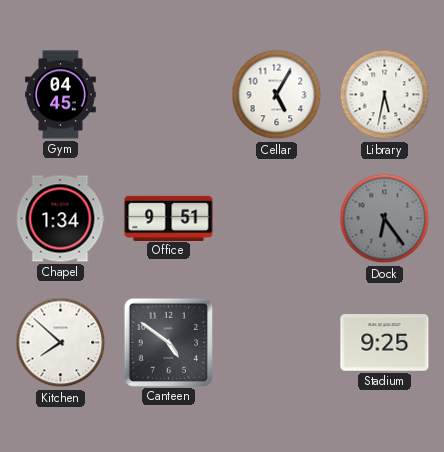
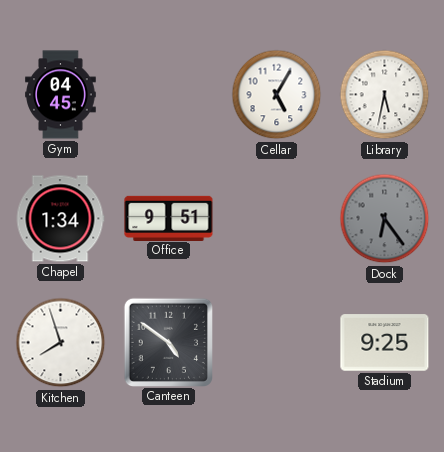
Kitchen: 7:52 -> 7:57 (61, 343)
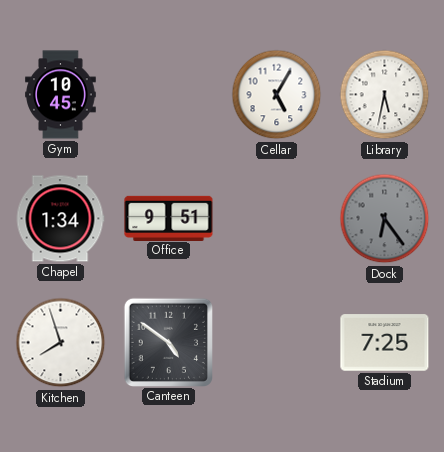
Gym: 04:45 -> 10:45 (61, 95)
Stadium: 9:25 -> 7:25 (385, 343)
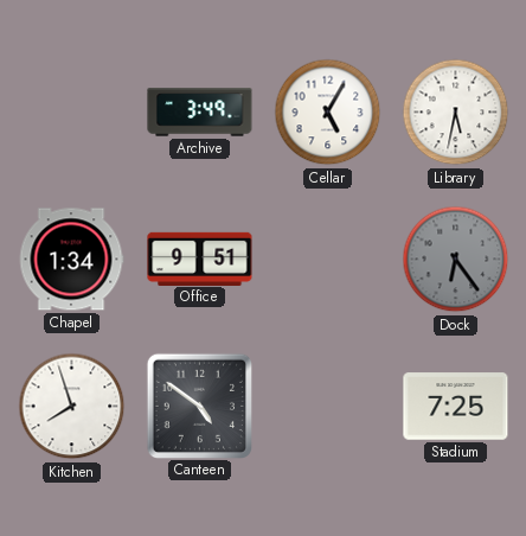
Gym: 10:45 -> none (61, 95)
Archive: none -> 3:49 (200, 113)
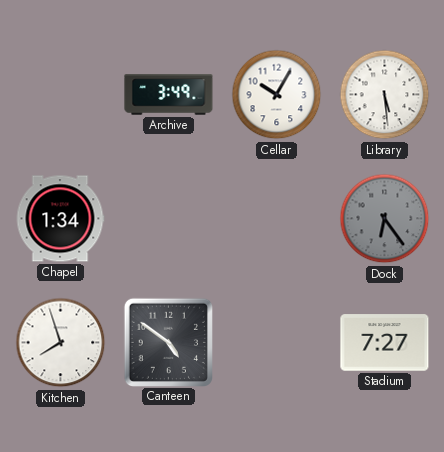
Cellar: 5:05 -> 10:05 (277, 95)
Library: 5:32 -> 5:29 (385, 95)
Office: 9:51 -> none (200, 259)
Stadium: 7:25 -> 7:27 (385, 343)
